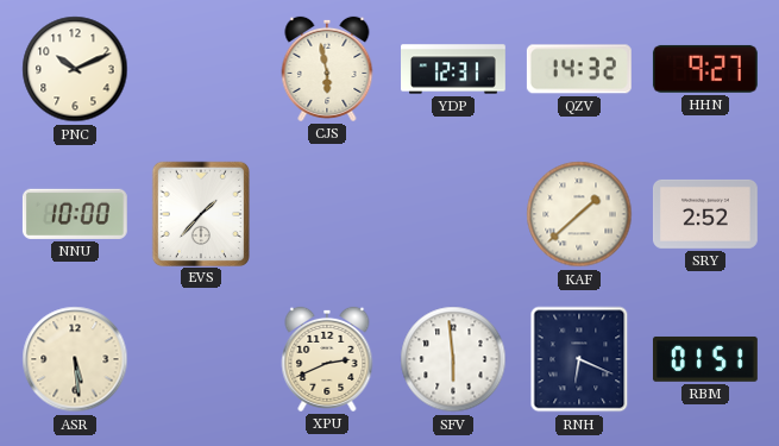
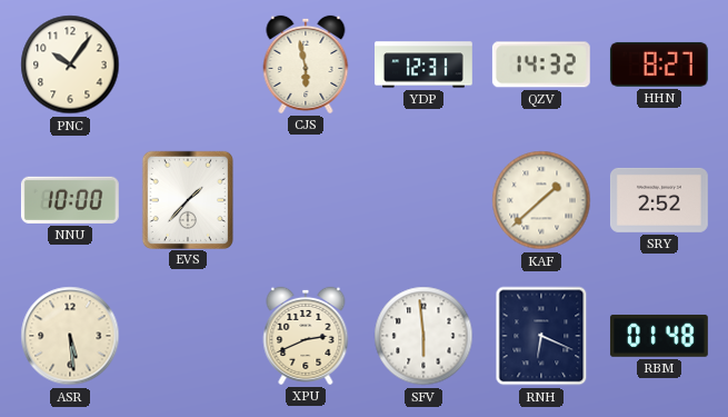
PNC: 10:11 -> 10:06 (70, 64)
HHN: 9:27 -> 8:27 (659, 64)
RBM: 01:51 -> 01:48 (659, 336)
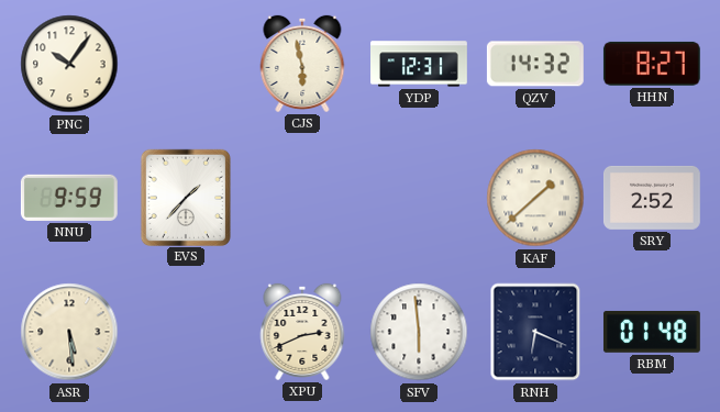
NNU: 10:00 -> 9:59 (69, 198)
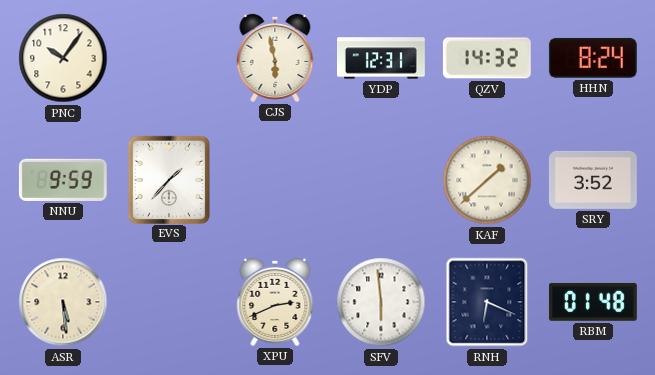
HHN: 8:27 -> 8:24 (593, 58)
SRY: 2:52 -> 3:52 (593, 180)
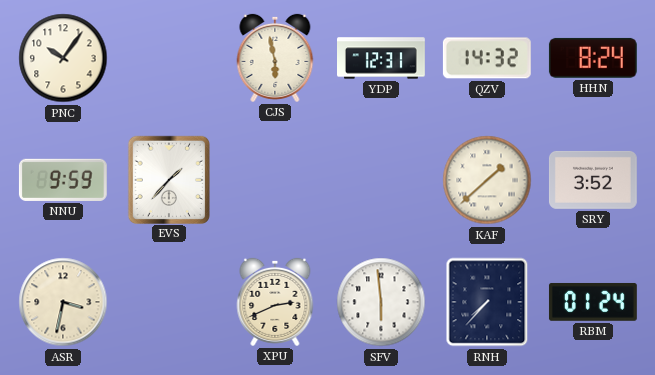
ASR: 5:29 -> 3:32 (63, 302)
RNH: 6:19 -> 7:37 (487, 302)
RBM: 01:48 -> 01:24 (593, 302)
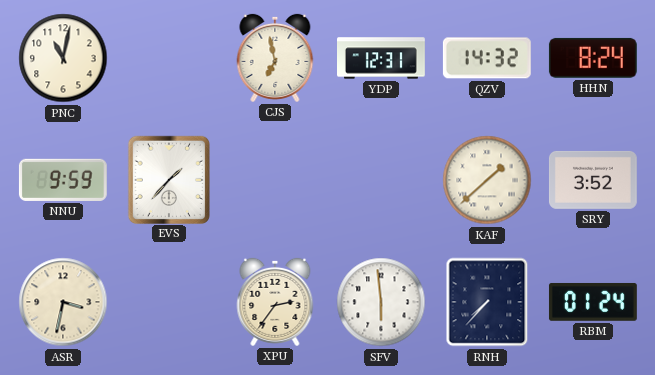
PNC: 10:06 -> 11:02 (63, 58)
CJS: 5:58 -> 6:58 (275, 58)
XPU: 2:41 -> 2:36 (275, 302)
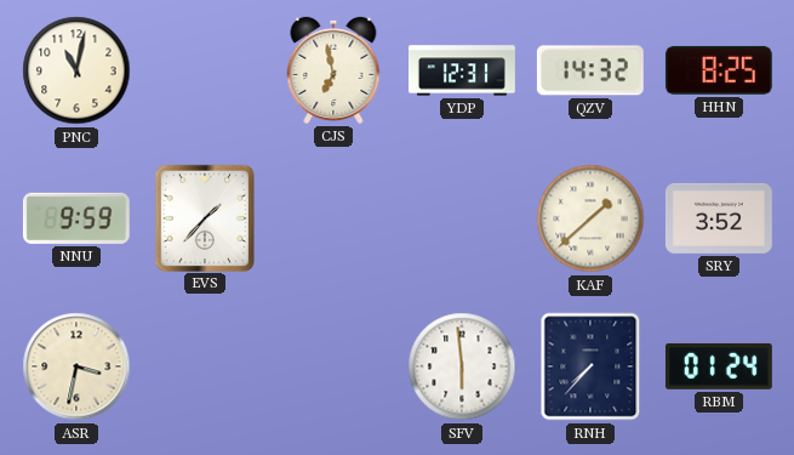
HHN: 8:24 -> 8:25 (719, 70)
XPU: 2:36 -> none (275, 302)
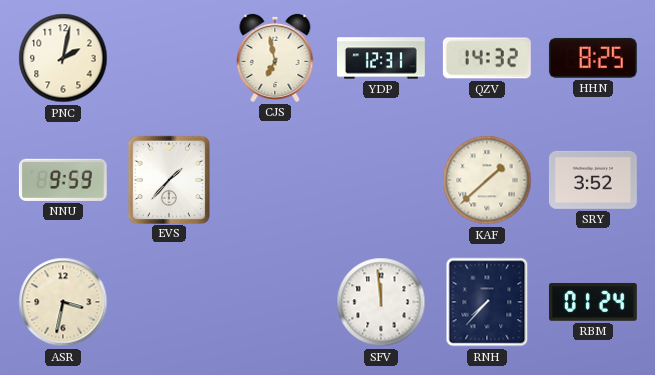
PNC: 11:02 -> 2:02 (63, 58)
SFV: 5:59 -> 11:59 (381, 302)
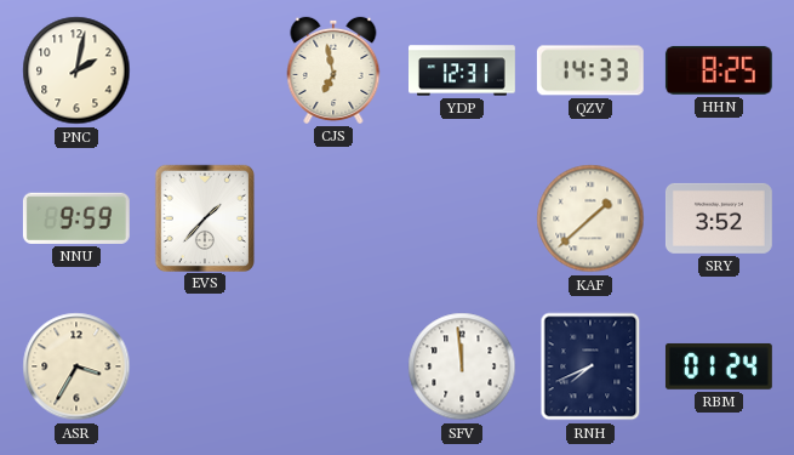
QZV: 14:32 -> 14:33 (590, 70)
ASR: 3:32 -> 3:35 (76, 366)
RNH: 7:37 -> 7:41 (590, 366)
